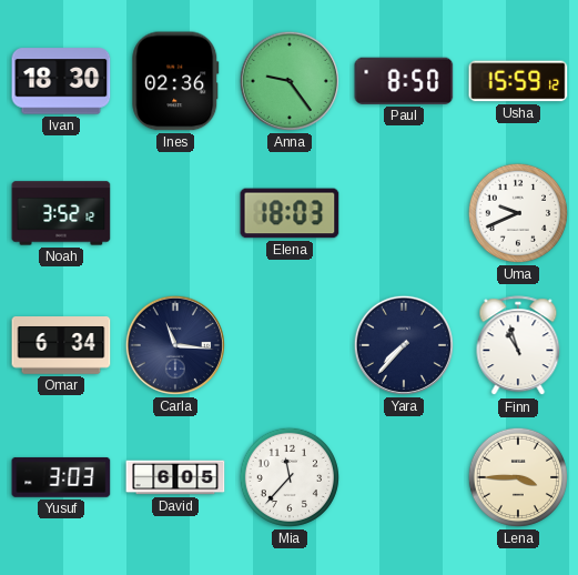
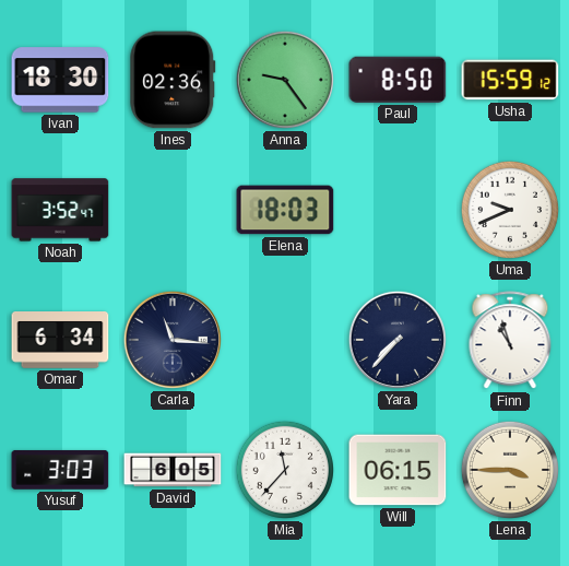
Noah: 3:52:12 -> 3:52:47 (60, 210)
Will: none -> 06:15 (398, 470)
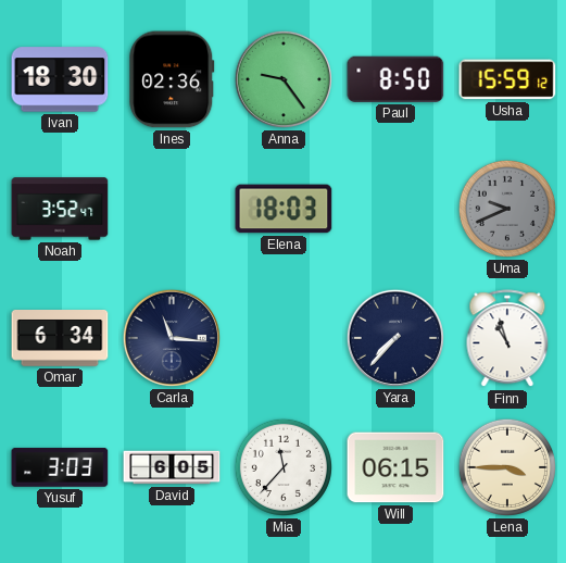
Uma dial: white -> grey (507, 209)
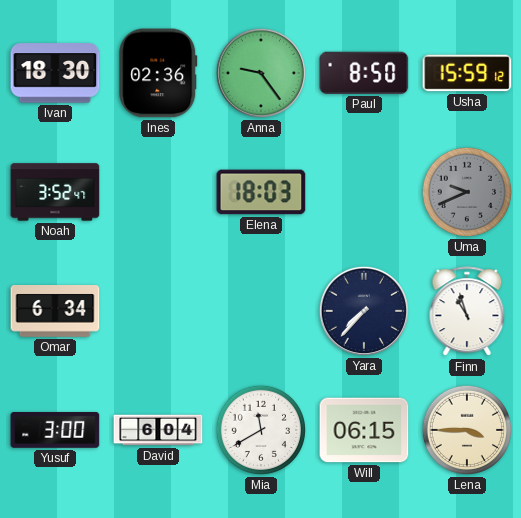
Carla: 11:16 -> none (172, 338)
Yusuf: 3:03 -> 3:00 (55, 430)
David: 6:05 -> 6:04 (158, 430)
Mia: 11:37 -> 11:40 (261, 430)
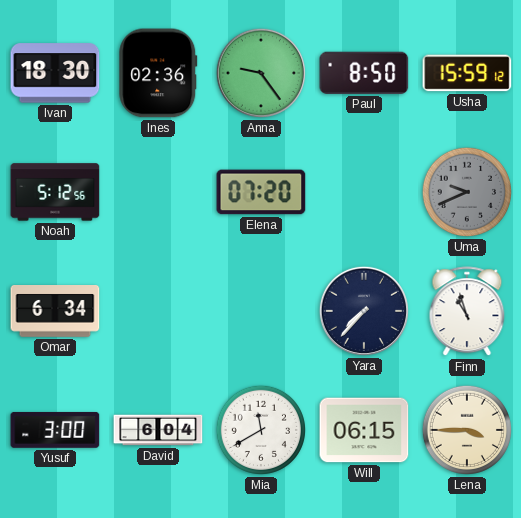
Noah: 3:52 -> 5:12 (55, 192)
Elena: 18:03 -> 07:20 (261, 192)
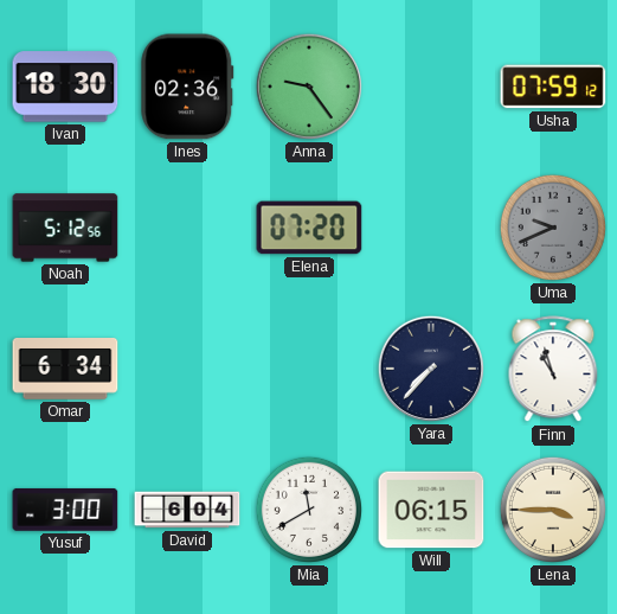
Paul: 8:50 -> none (364, 73)
Usha: 15:59 -> 07:59 (553, 87)
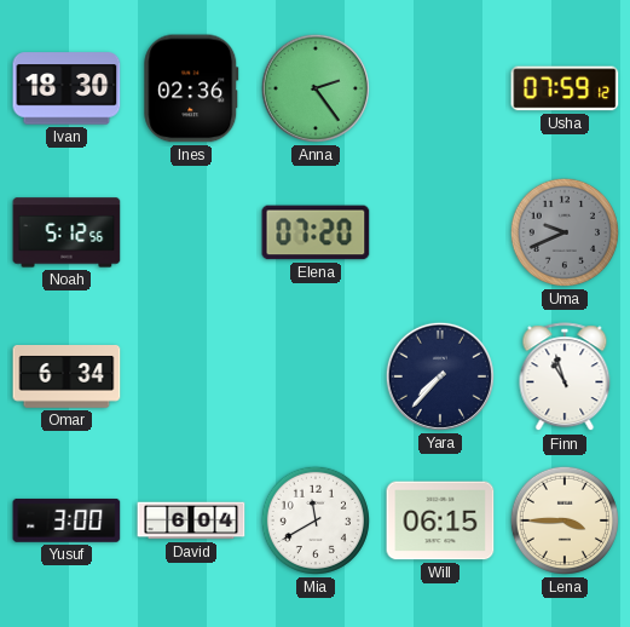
Anna: 9:24 -> 2:24 (316, 88)
